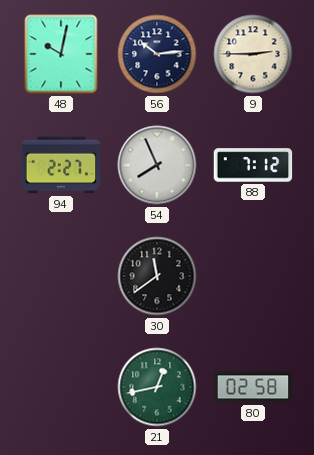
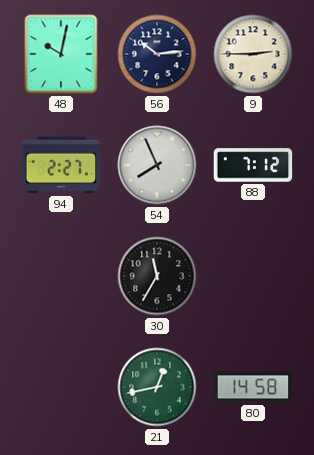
30: 11:39 -> 11:35 (157, 276)
80: 02:58 -> 14:58 (253, 387)
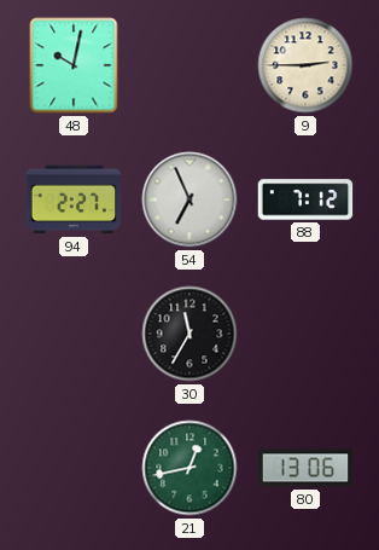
56: 10:14 -> none (157, 54)
54: 7:56 -> 6:56 (189, 199)
80: 14:58 -> 13:06 (305, 468)
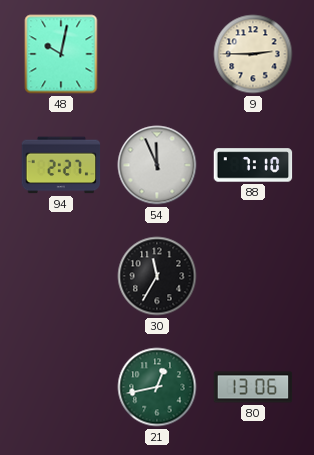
54: 6:56 -> 11:56 (157, 165)
88: 7:12 -> 7:10 (253, 165)
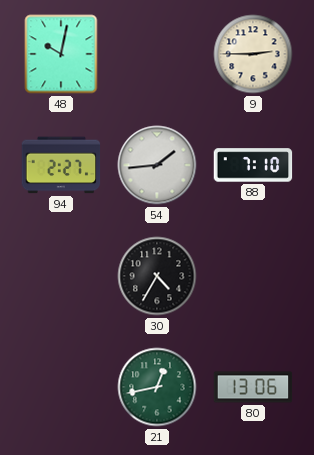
54: 11:56 -> 1:44 (157, 165)
30: 11:35 -> 4:35 (157, 276)
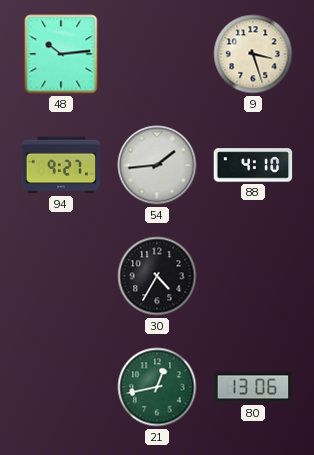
48: 10:02 -> 10:14 (61, 54)
9: 2:45 -> 3:27 (253, 54)
94: 2:27 -> 9:27 (61, 165)
88: 7:10 -> 4:10 (253, 165)
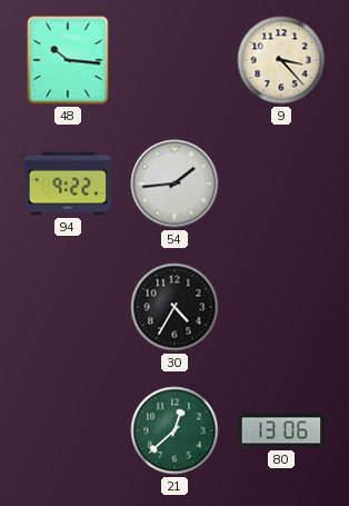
48: 10:14 -> 10:16 (68, 60)
9: 3:27 -> 3:23 (281, 60)
94: 9:27 -> 9:22 (68, 183)
88: 4:10 -> none (253, 165)
21: 12:43 -> 12:38 (174, 430)
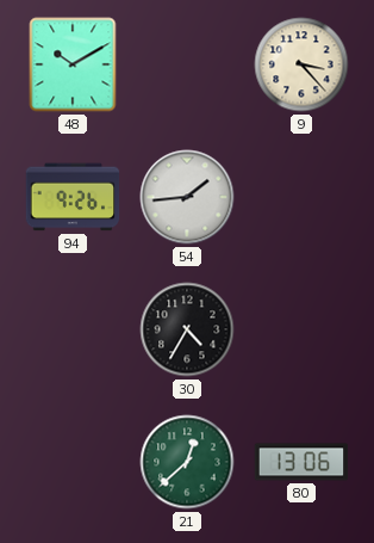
48: 10:16 -> 10:10 (73, 64)
94: 9:22 -> 9:26 (73, 197)
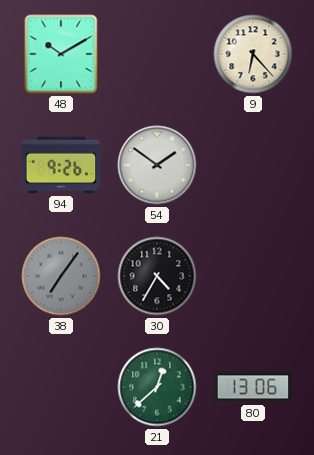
9: 3:23 -> 6:23 (253, 54)
54: 1:44 -> 1:51 (157, 165)
38: none -> 7:06 (61, 276)
